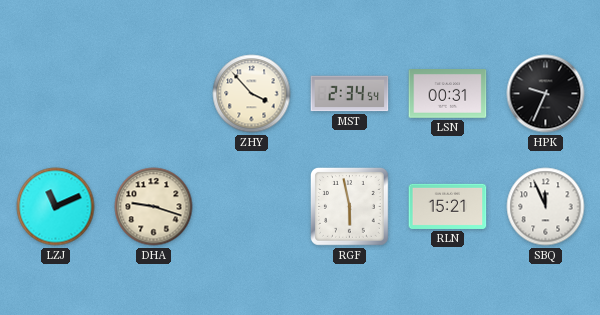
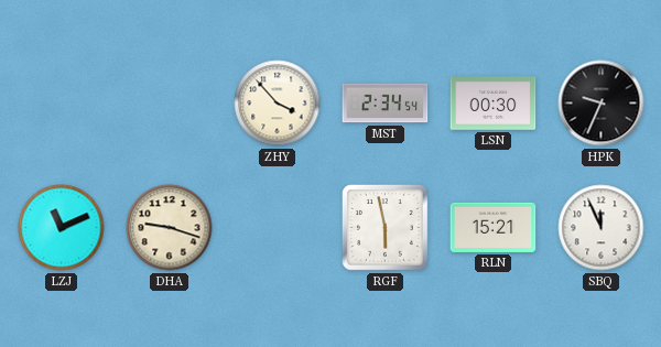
LSN: 00:31 -> 00:30 (494, 104)
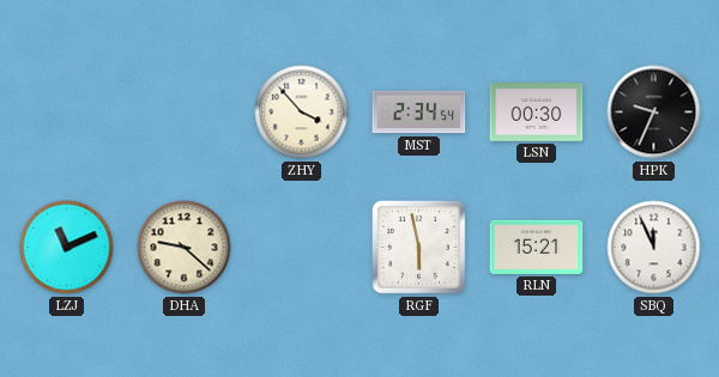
DHA: 9:18 -> 9:22 (185, 248)
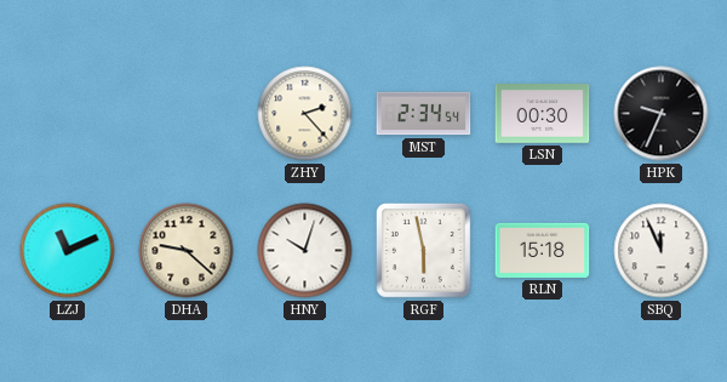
ZHY: 3:53 -> 2:23 (305, 114)
HNY: none -> 10:03 (305, 251)
RLN: 15:21 -> 15:18 (543, 250)
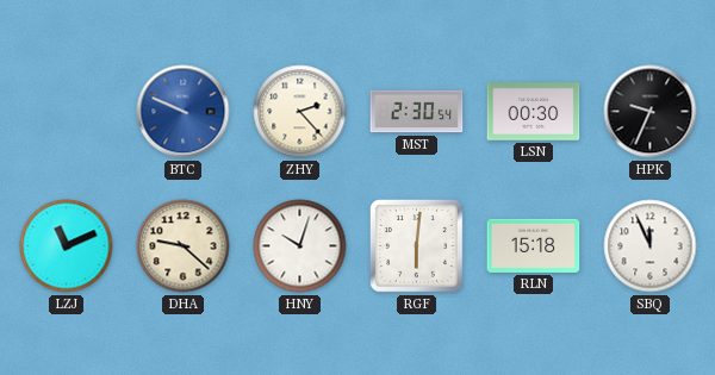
BTC: none -> 9:49 (184, 112)
MST: 2:34 -> 2:30 (417, 112)
RGF: 5:58 -> 6:01 (417, 246)
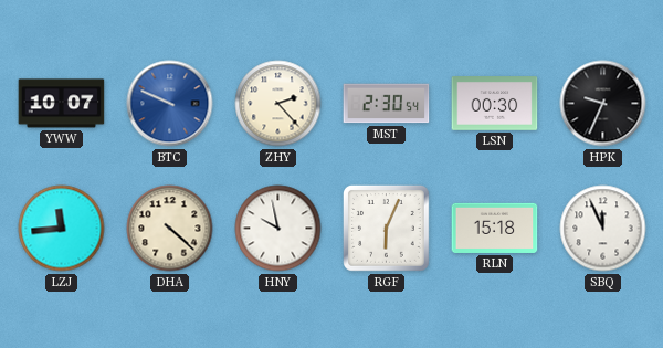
YWW: none -> 10:07 (62, 104)
LZJ: 11:11 -> 11:44 (62, 229)
DHA: 9:22 -> 4:22 (170, 229)
HNY: 10:03 -> 9:58 (278, 229)
RGF: 6:01 -> 6:04 (387, 229)
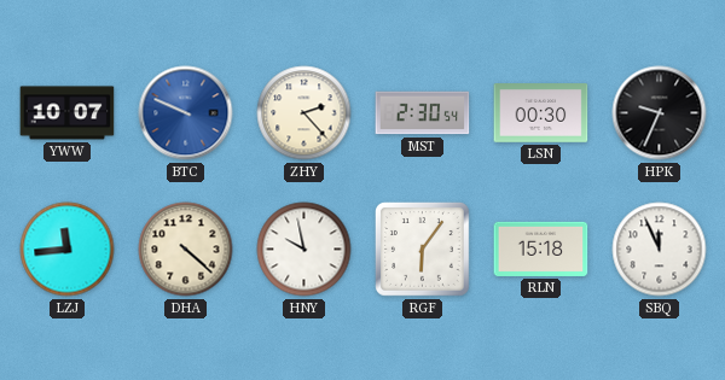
RGF: 6:04 -> 6:06 (423, 250)
